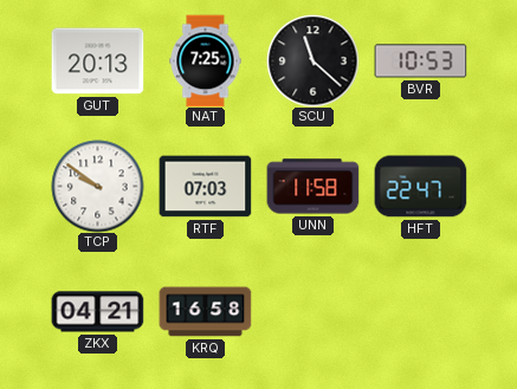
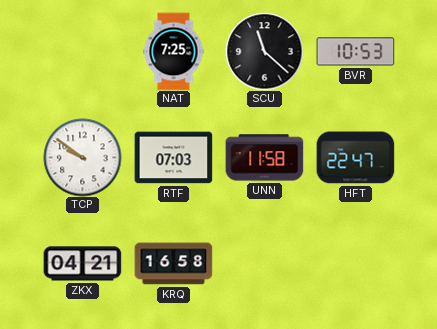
GUT: 20:13 -> none (97, 61)
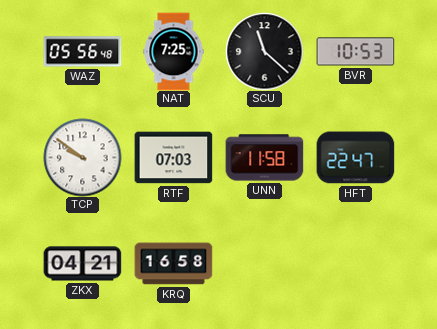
WAZ: none -> 05:56 (82, 52)
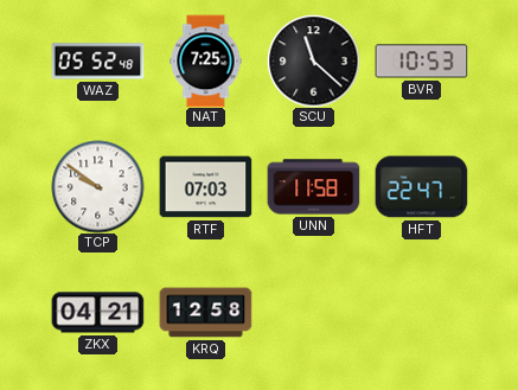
WAZ: 05:56 -> 05:52 (97, 62)
KRQ: 16:58 -> 12:58 (205, 313)
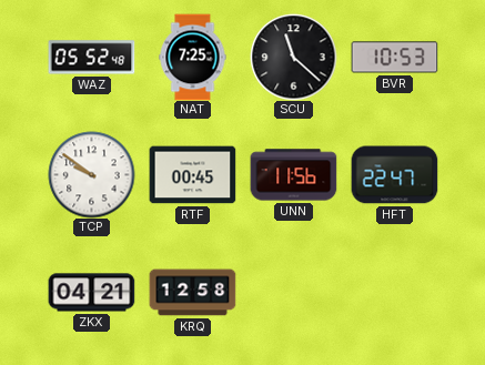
RTF: 07:03 -> 00:45 (192, 175)
UNN: 11:58 -> 11:56 (293, 175)
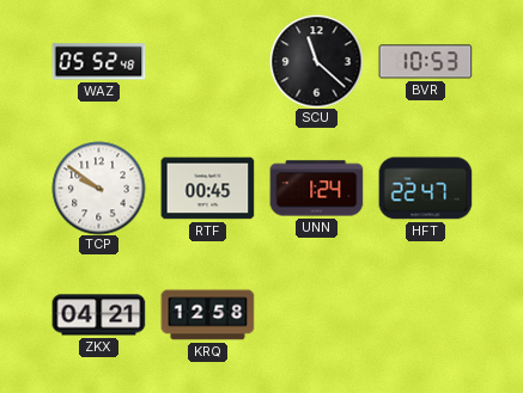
NAT: 7:25 -> none (193, 57)
UNN: 11:56 -> 1:24 (316, 189)
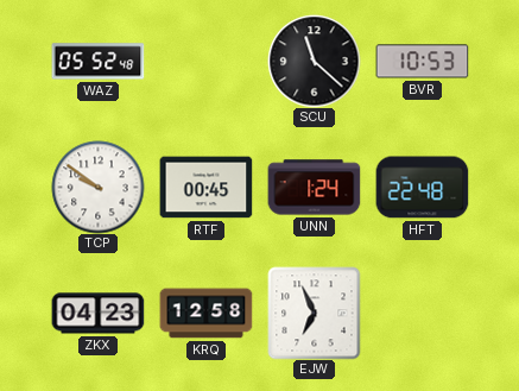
HFT: 22:47 -> 22:48 (422, 188)
ZKX: 04:21 -> 04:23 (97, 314)
EJW: none -> 6:56 (314, 313)
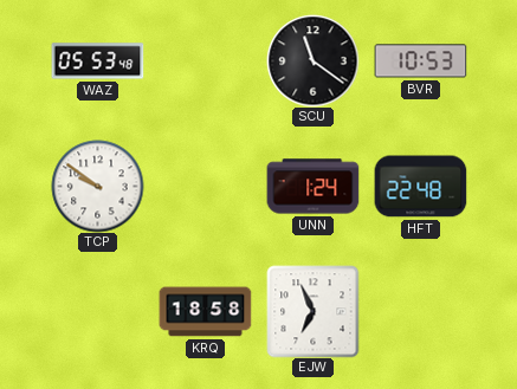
WAZ: 05:52 -> 05:53 (97, 61)
SCU: 11:22 -> 11:21 (312, 60)
RTF: 00:45 -> none (205, 188)
ZKX: 04:23 -> none (97, 314)
KRQ: 12:58 -> 18:58 (205, 312)
